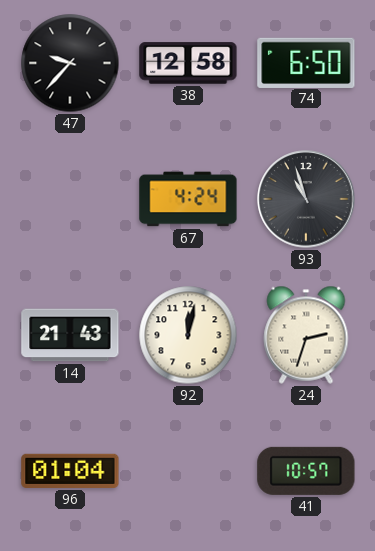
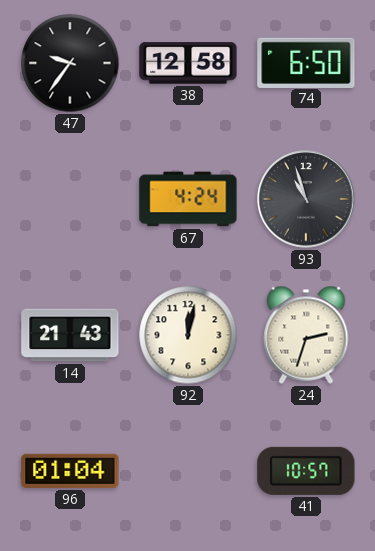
47: 9:37 -> 9:36 (70, 63)
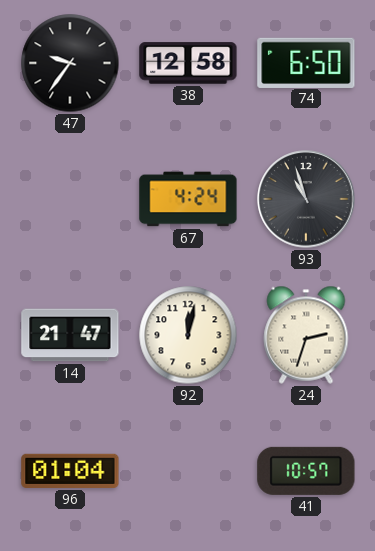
14: 21:43 -> 21:47 (70, 335)
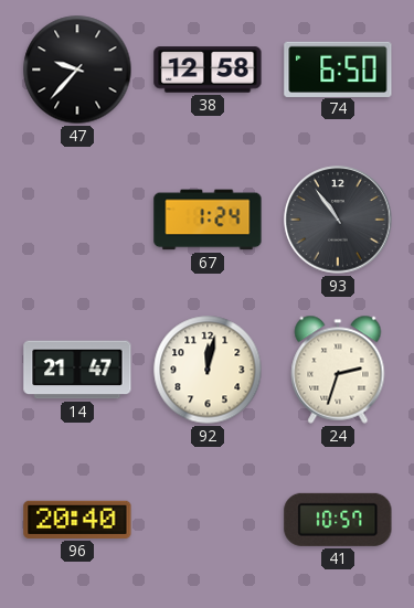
47: 9:36 -> 9:37 (77, 70)
67: 4:24 -> 1:24 (208, 220)
93: 10:57 -> 10:54 (338, 220)
96: 01:04 -> 20:40 (77, 520)
